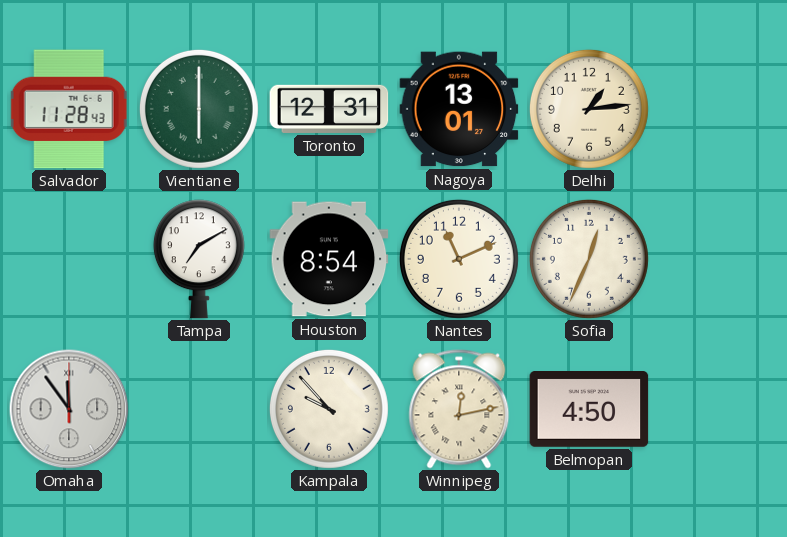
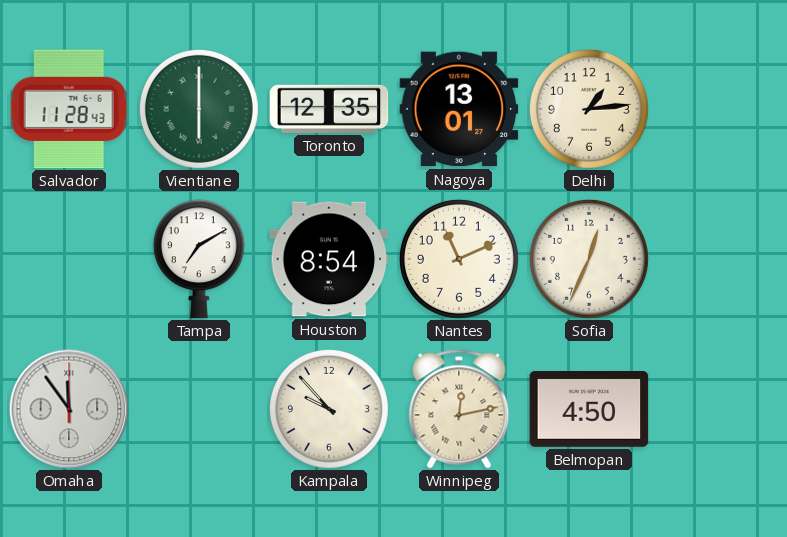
Toronto: 12:31 -> 12:35 (329, 109)
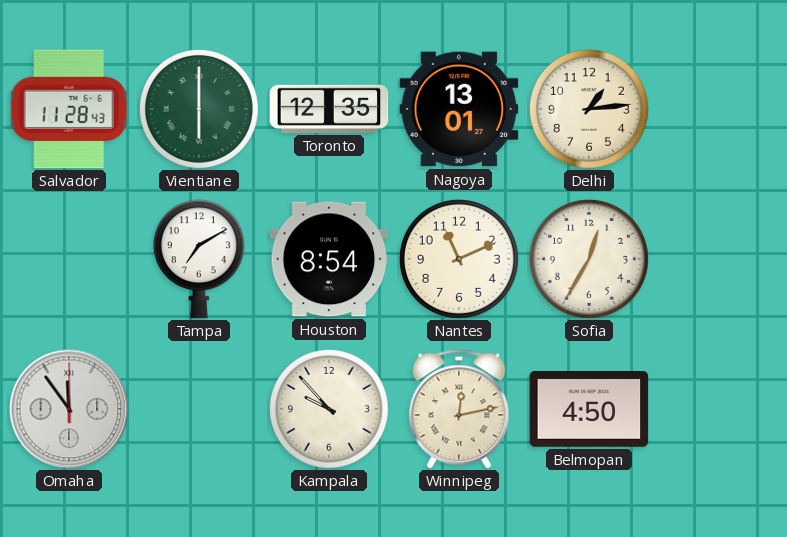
Sofia: 12:34 -> 12:35 (589, 259)
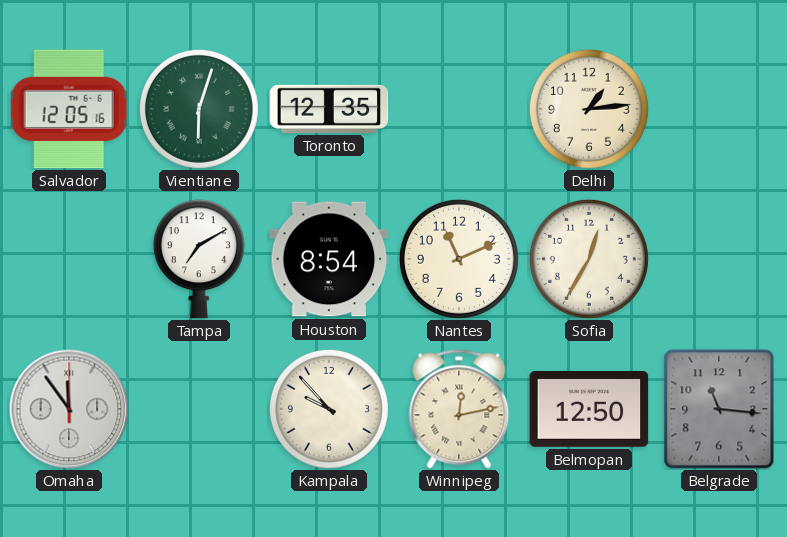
Salvador: 11:28 -> 12:05 (69, 109)
Vientiane: 6:00 -> 6:03 (199, 109)
Nagoya: 13:01 -> none (459, 109)
Belmopan: 4:50 -> 12:50 (589, 410)
Belgrade: none -> 11:16 (719, 409)
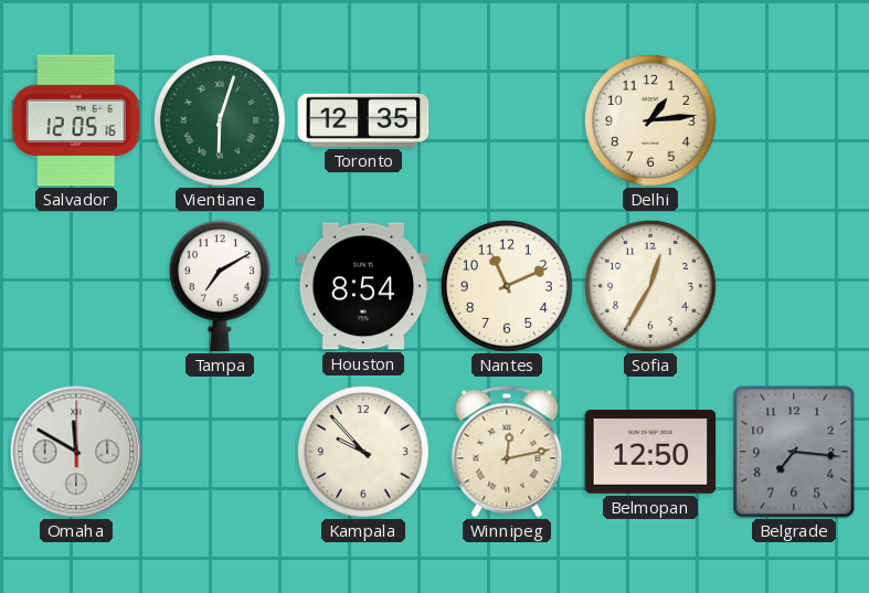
Omaha: 11:54 -> 11:50 (76, 452)
Belgrade: 11:16 -> 7:16 (794, 452)
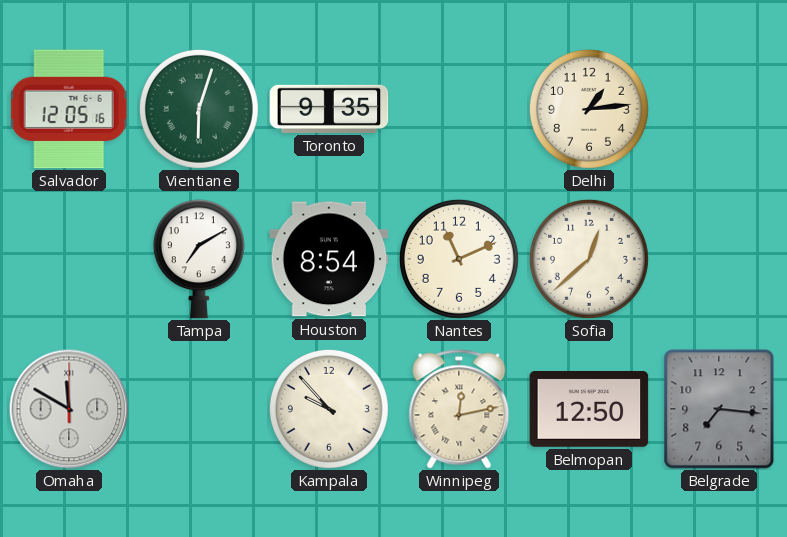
Toronto: 12:35 -> 9:35 (329, 109)
Sofia: 12:35 -> 12:38 (589, 259)
